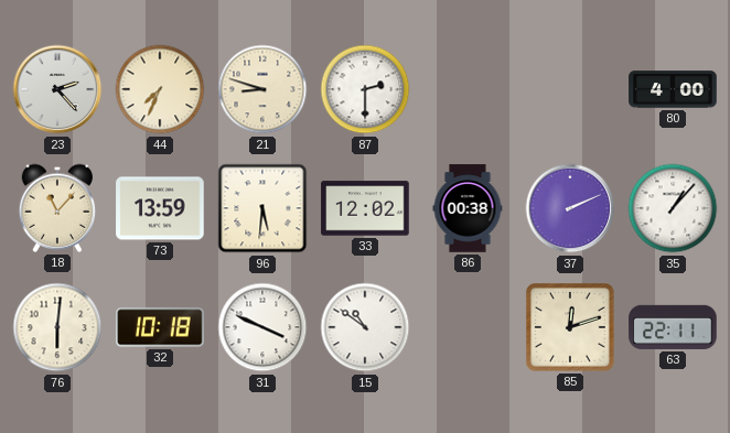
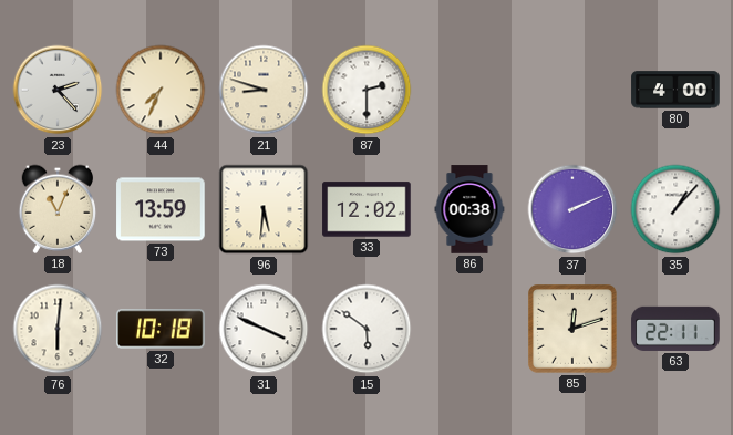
18: 11:07 -> 11:04 (58, 209)
15: 10:51 -> 5:51 (366, 329)
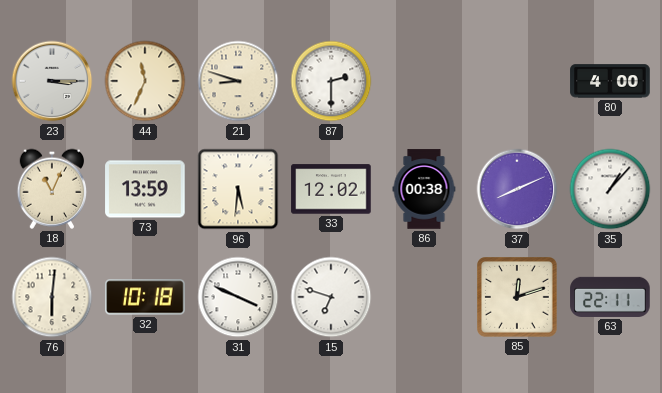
23: 2:23 -> 3:15 (52, 81)
44: 7:34 -> 11:34 (145, 81)
37: 2:11 -> 8:11 (517, 189)
15: 5:51 -> 6:48 (331, 297)
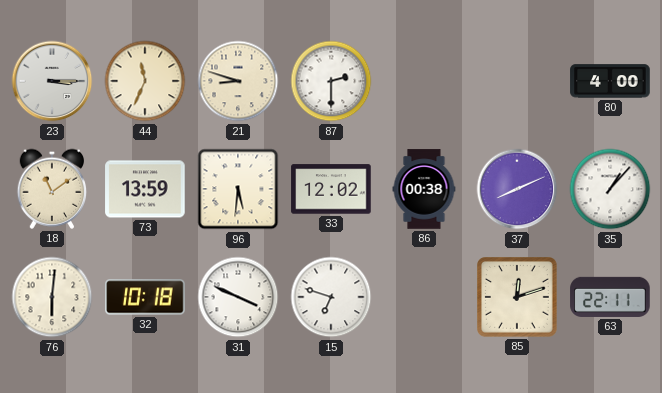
18: 11:04 -> 11:09 (52, 189)
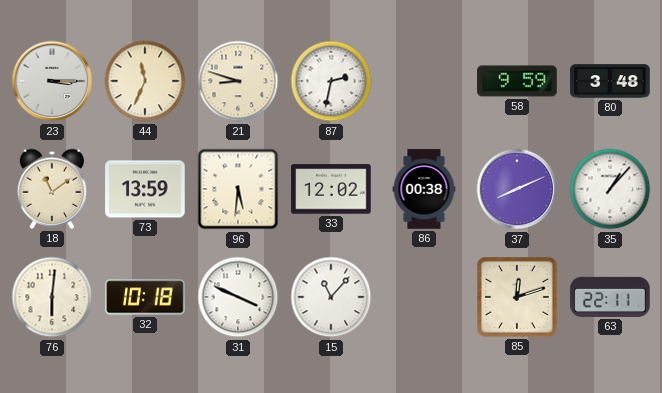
87: 2:30 -> 2:32 (331, 81)
58: none -> 9:59 (517, 81)
80: 4:00 -> 3:48 (610, 81)
15: 6:48 -> 11:07 (331, 297)
